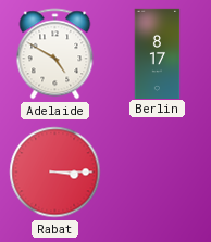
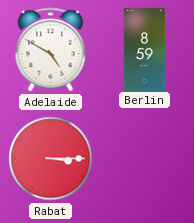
Berlin: 8:17 -> 8:59 (145, 49)
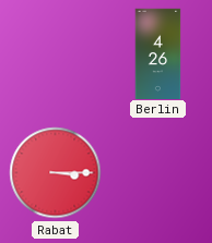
Adelaide: 4:50 -> none (51, 50)
Berlin: 8:59 -> 4:26 (158, 53)
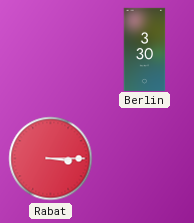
Berlin: 4:26 -> 3:30 (145, 49)
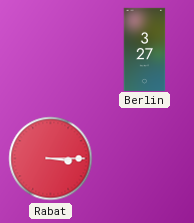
Berlin: 3:30 -> 3:27 (145, 49)
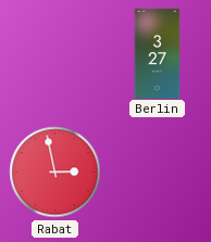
Rabat: 3:15 -> 2:58 (55, 173)
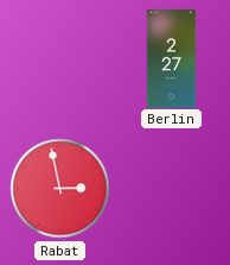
Berlin: 3:27 -> 2:27 (172, 58)
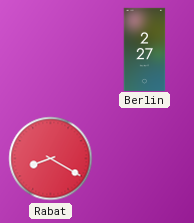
Rabat: 2:58 -> 8:20 (51, 159)
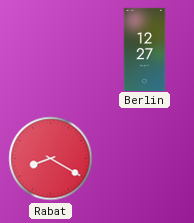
Berlin: 2:27 -> 12:27 (145, 49)
